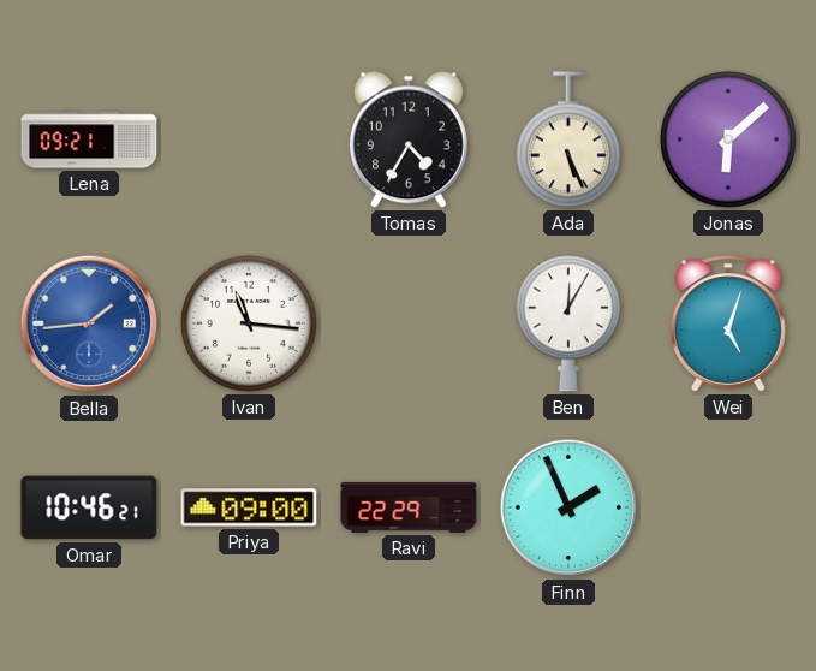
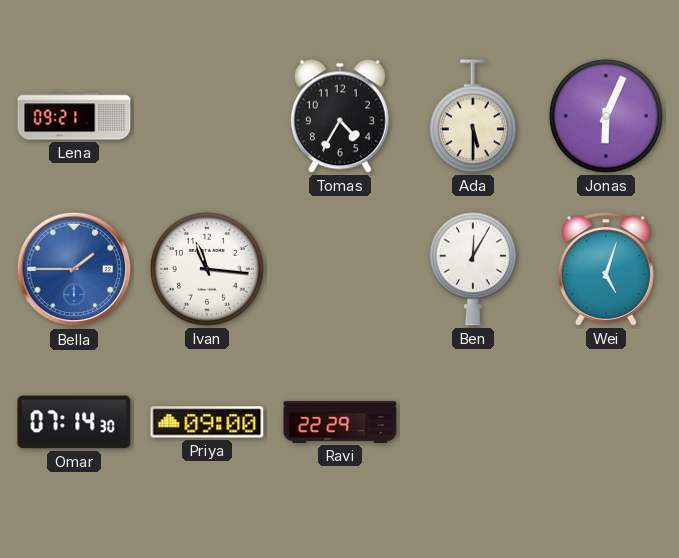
Ada: 5:26 -> 5:30 (473, 116)
Jonas: 6:08 -> 6:04 (606, 116)
Bella: 1:44 -> 1:45 (74, 269)
Omar: 10:46 -> 07:14 (74, 422)
Finn: 1:56 -> none (568, 507)
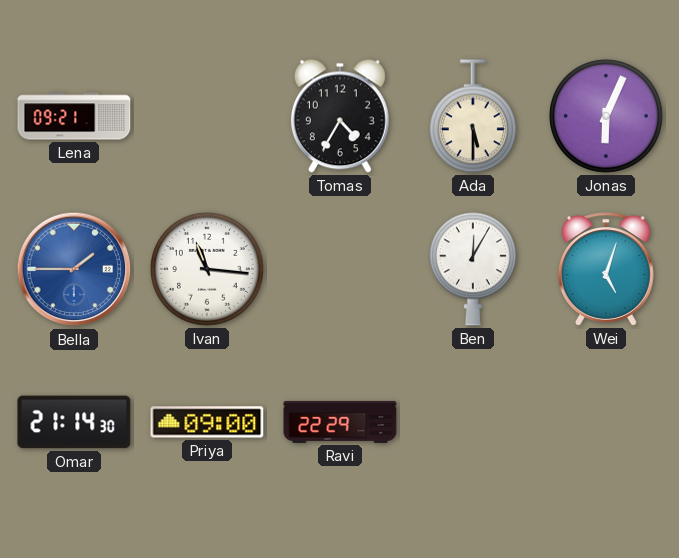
Omar: 07:14 -> 21:14 (74, 422)
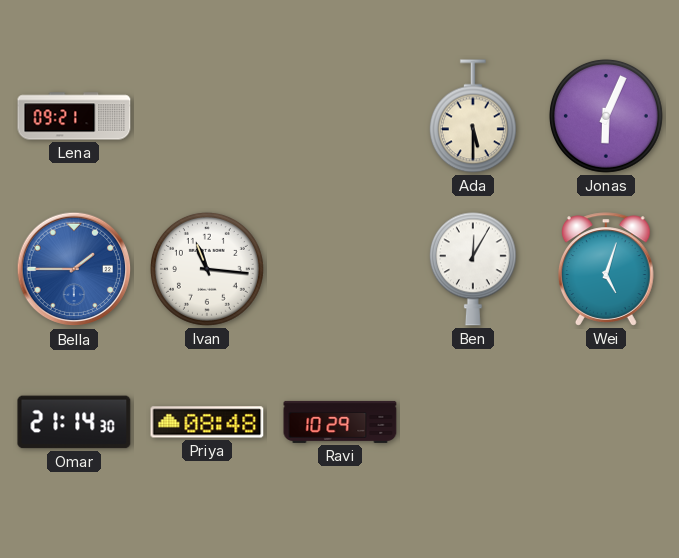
Tomas: 4:35 -> none (340, 116)
Priya: 09:00 -> 08:48 (207, 422)
Ravi: 22:29 -> 10:29 (340, 422)
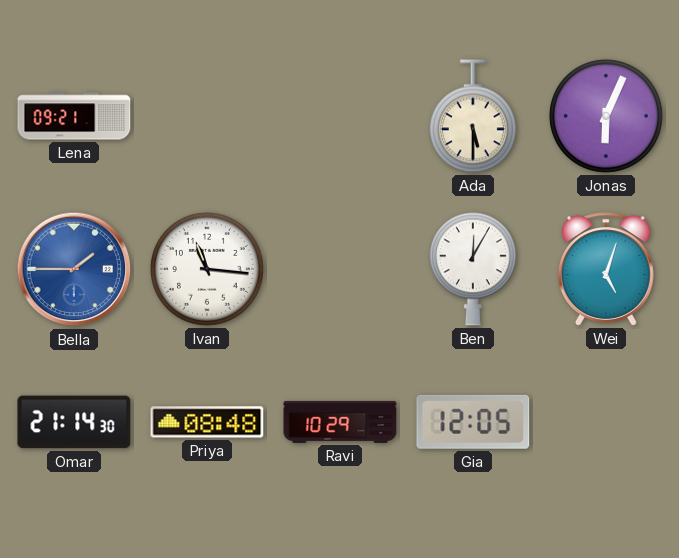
Gia: none -> 12:05 (473, 422)
